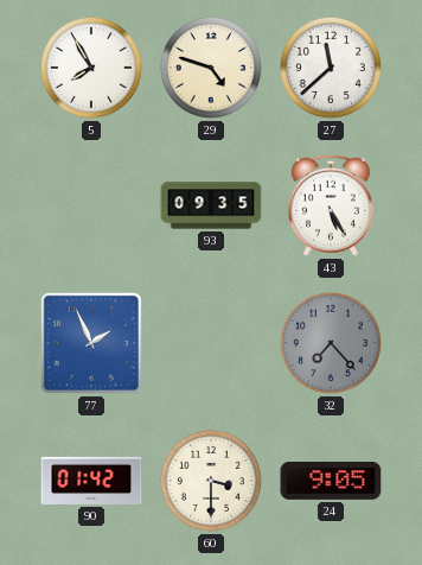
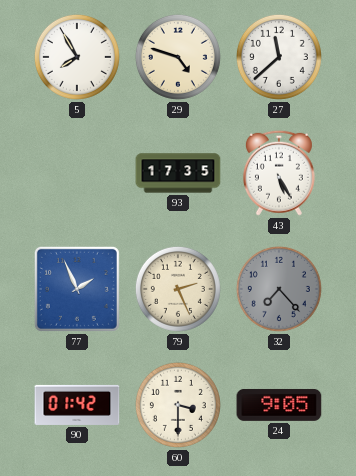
93: 09:35 -> 17:35 (178, 173)
79: none -> 2:26 (178, 289)
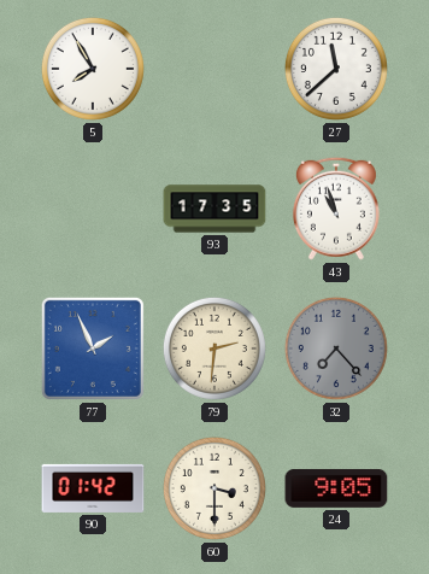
29: 4:48 -> none (178, 57)
43: 5:25 -> 10:57 (336, 209)
79: 2:26 -> 2:31 (214, 348)
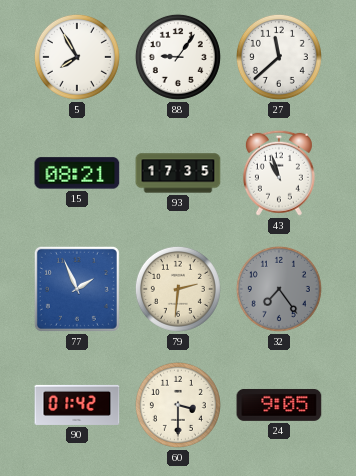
88: none -> 9:06 (178, 57)
15: none -> 08:21 (77, 173)
32: 7:23 -> 7:24 (279, 289)
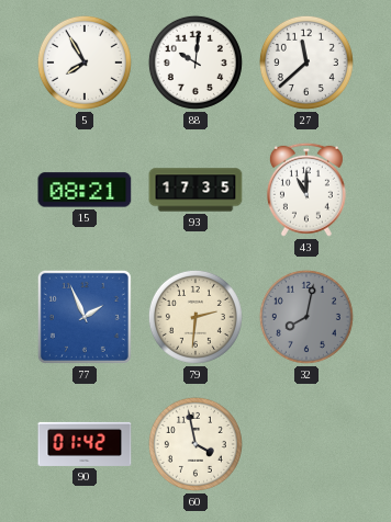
88: 9:06 -> 10:01 (195, 63)
43: 10:57 -> 11:00 (306, 190)
32: 7:24 -> 8:02 (306, 317)
60: 3:30 -> 3:58 (195, 444)
24: 9:05 -> none (279, 405)
